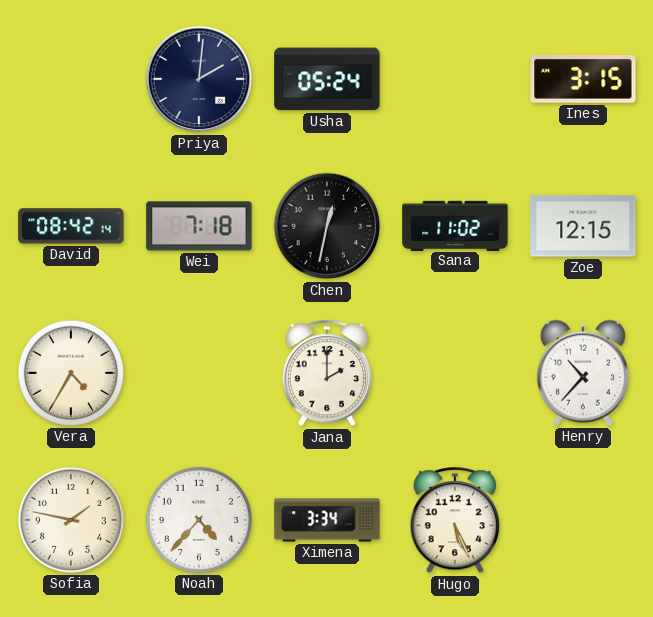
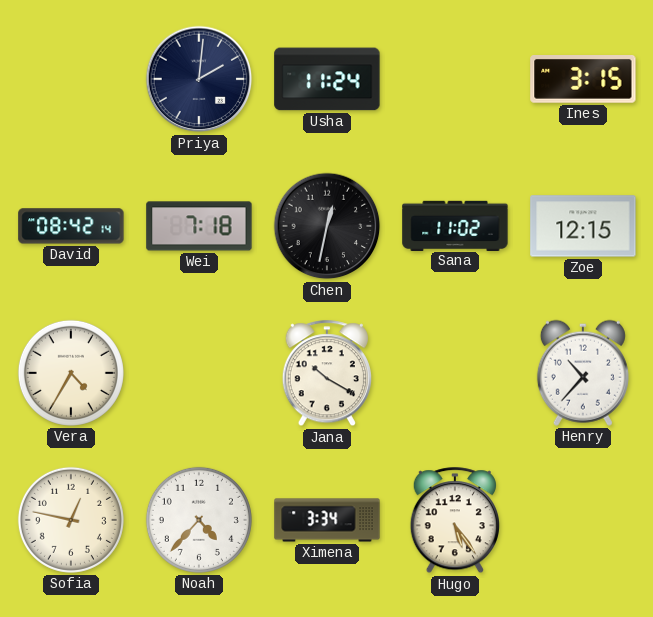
Usha: 05:24 -> 11:24 (327, 79)
Jana: 2:00 -> 10:20 (327, 374)
Sofia: 1:47 -> 12:47 (71, 520)
Hugo: 5:26 -> 5:24 (455, 521)
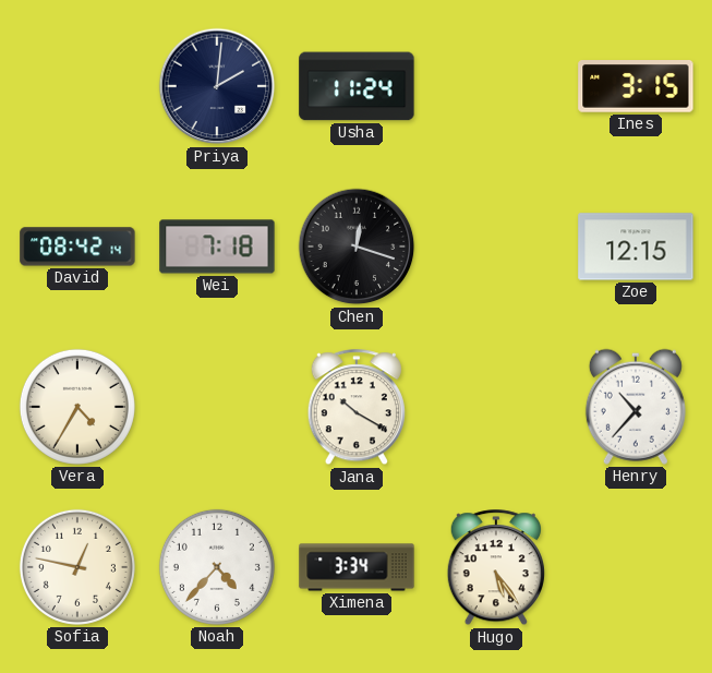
Chen: 12:32 -> 12:18 (357, 247)
Sana: 11:02 -> none (455, 225)
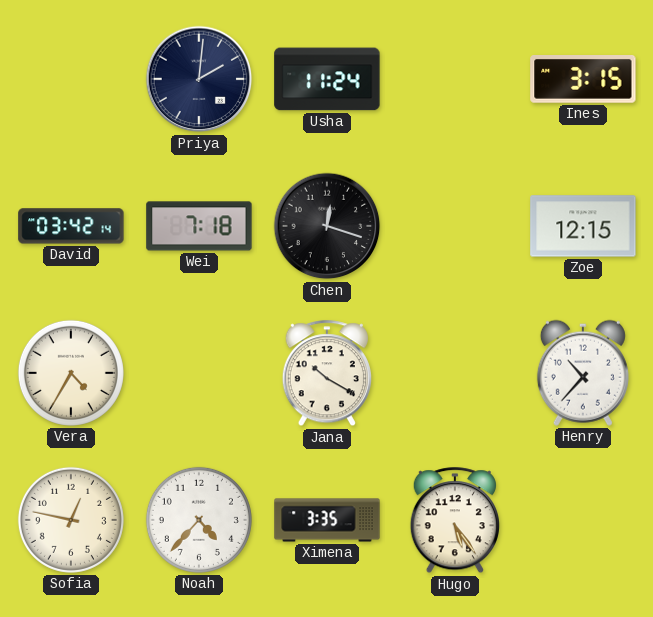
David: 08:42 -> 03:42 (71, 226)
Ximena: 3:34 -> 3:35 (327, 520)
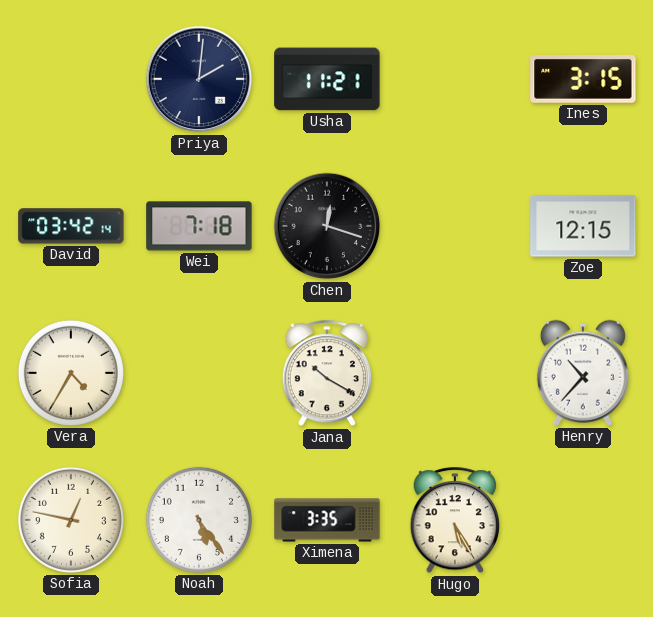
Usha: 11:24 -> 11:21 (327, 79)
Noah: 4:37 -> 5:24 (199, 520)
Hugo: 5:24 -> 5:25 (455, 521)
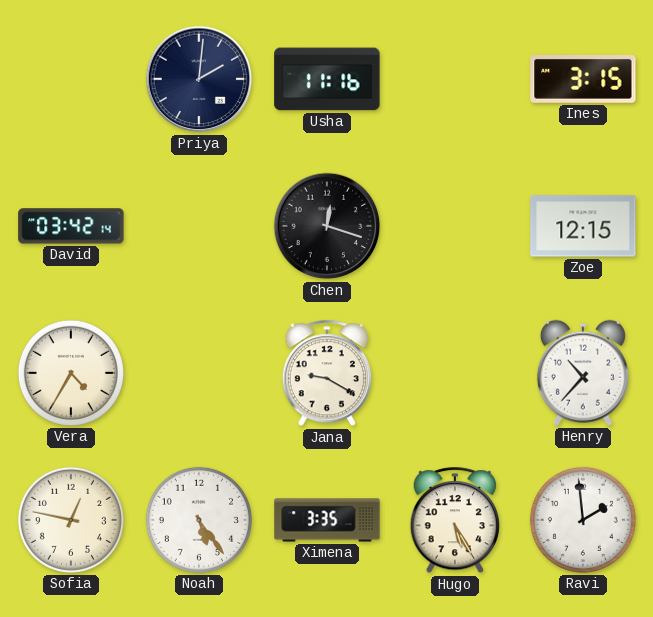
Usha: 11:21 -> 11:16 (327, 79)
Wei: 7:18 -> none (199, 226)
Jana: 10:20 -> 9:20 (327, 374)
Ravi: none -> 1:59 (583, 520)
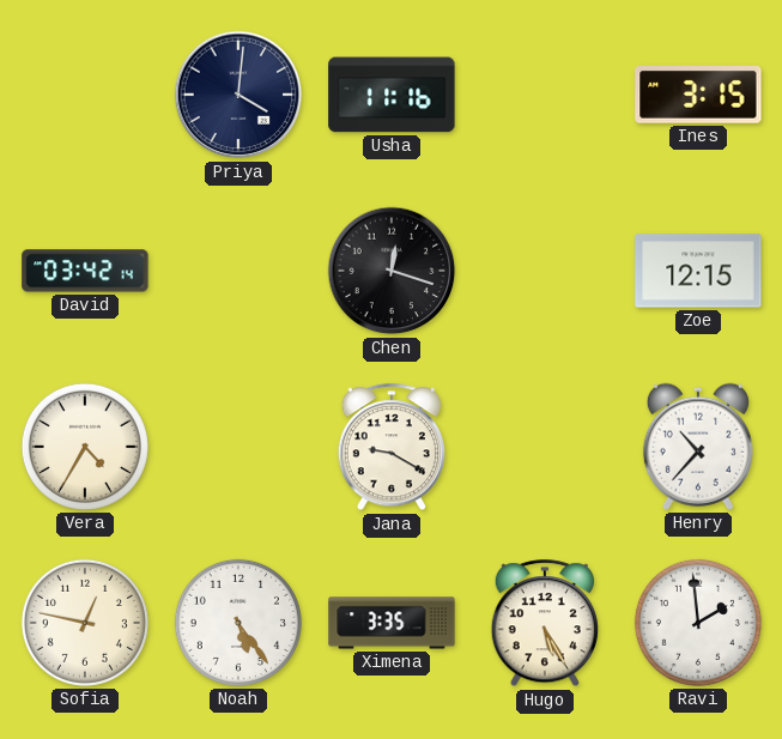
Priya: 2:01 -> 4:01 (238, 95)
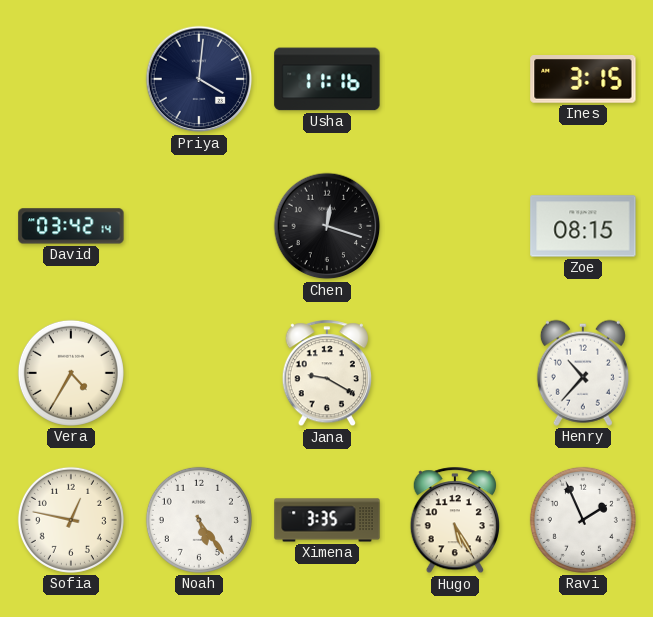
Zoe: 12:15 -> 08:15 (583, 226)
Ravi: 1:59 -> 1:56 (583, 520)
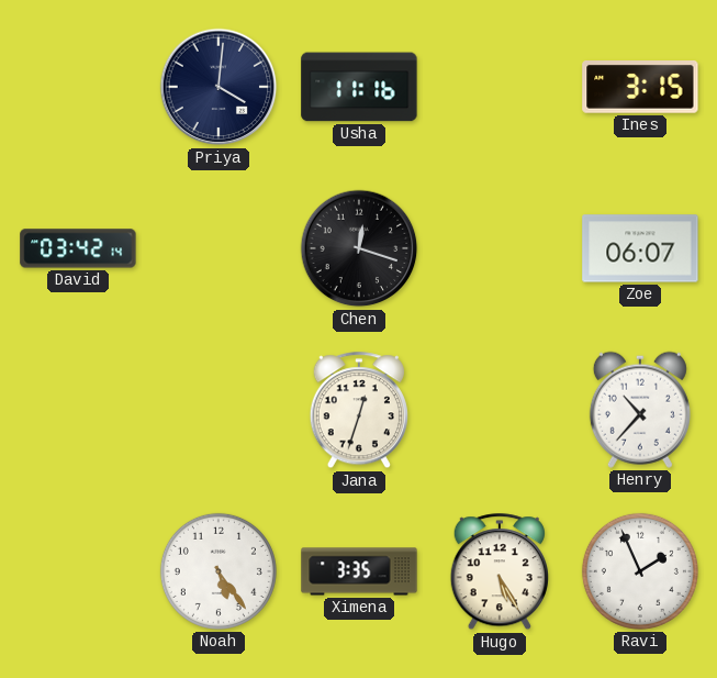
Zoe: 08:15 -> 06:07 (640, 248)
Vera: 4:35 -> none (71, 373)
Jana: 9:20 -> 12:33 (359, 411)
Sofia: 12:47 -> none (71, 520)
